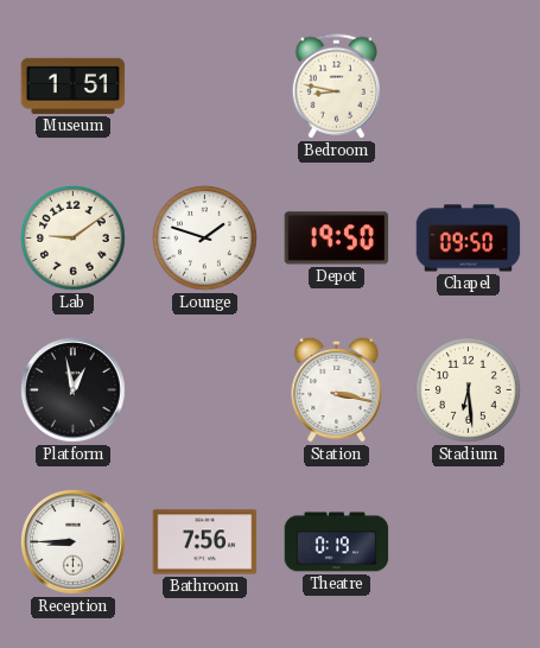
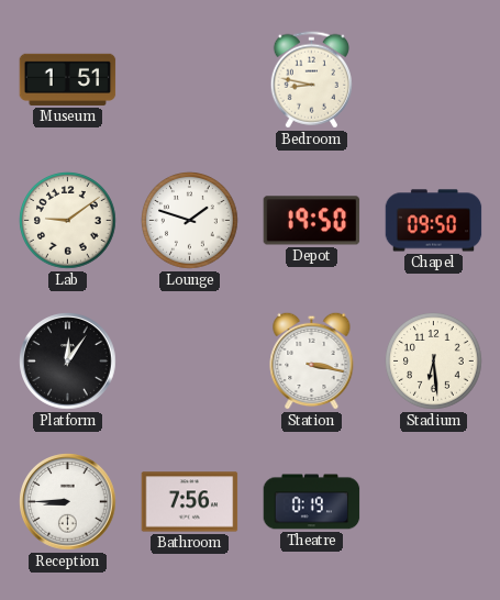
Platform: 12:58 -> 12:06 (68, 362)
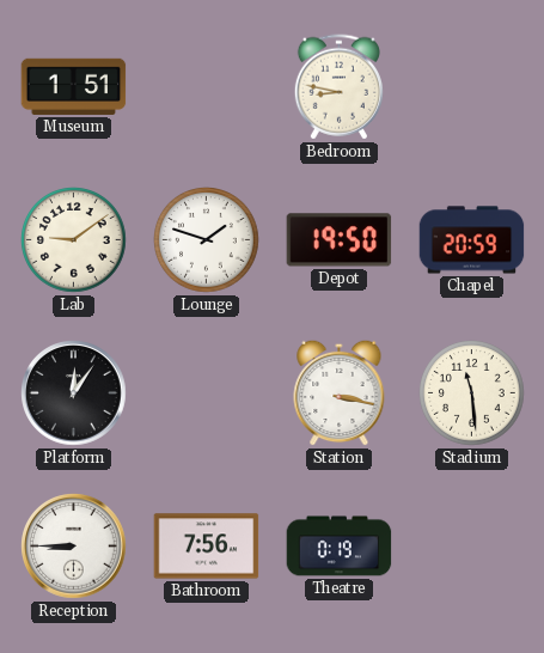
Chapel: 09:50 -> 20:59 (472, 240)
Stadium: 6:29 -> 11:29 (472, 393)
